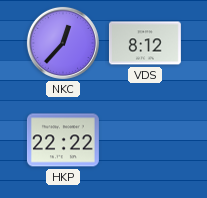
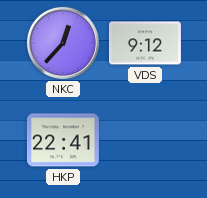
VDS: 8:12 -> 9:12 (145, 43)
HKP: 22:22 -> 22:41 (63, 140)
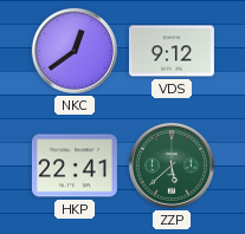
NKC: 12:37 -> 12:39 (75, 51)
ZZP: none -> 5:38 (172, 165)
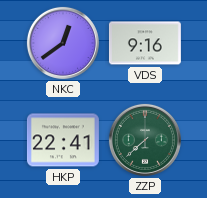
VDS: 9:12 -> 9:16 (145, 43)
ZZP: 5:38 -> 7:38 (145, 140)
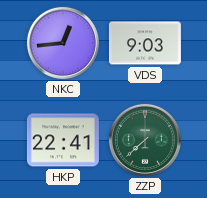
NKC: 12:39 -> 12:44 (63, 43)
VDS: 9:16 -> 9:03 (145, 43)
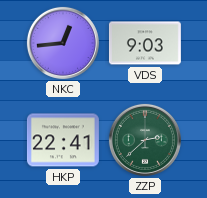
ZZP: 7:38 -> 2:38 (145, 140)
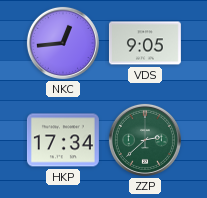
VDS: 9:03 -> 9:05 (145, 43)
HKP: 22:41 -> 17:34 (63, 140)
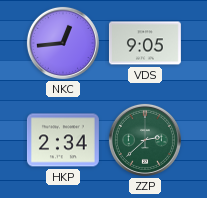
HKP: 17:34 -> 2:34 (63, 140)
